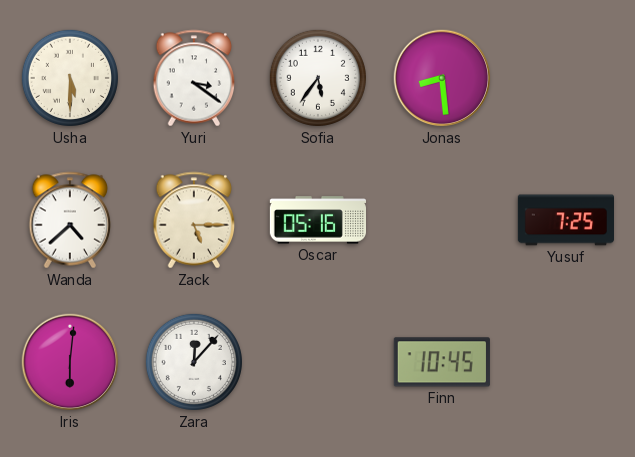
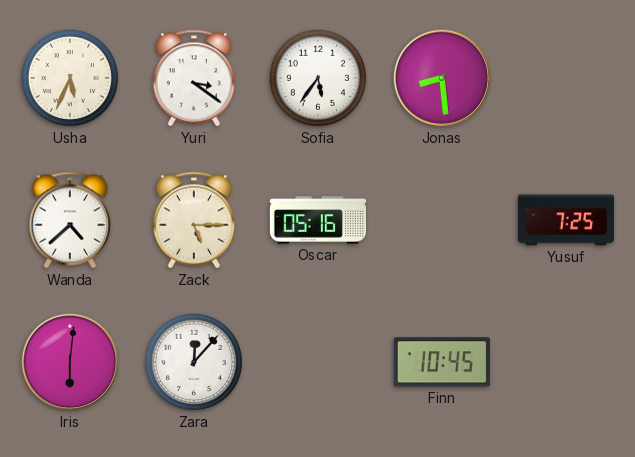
Usha: 5:30 -> 5:34 (70, 78)
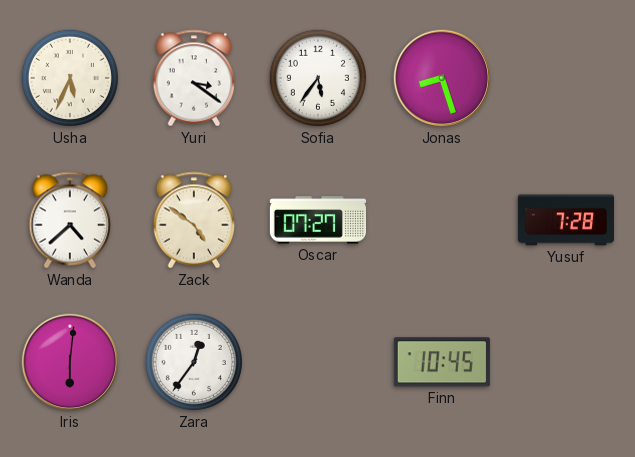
Jonas: 8:29 -> 8:27 (442, 78)
Zack: 5:15 -> 4:51 (194, 220)
Oscar: 05:16 -> 07:27 (317, 220)
Yusuf: 7:25 -> 7:28 (565, 220)
Zara: 12:07 -> 12:36 (194, 362)
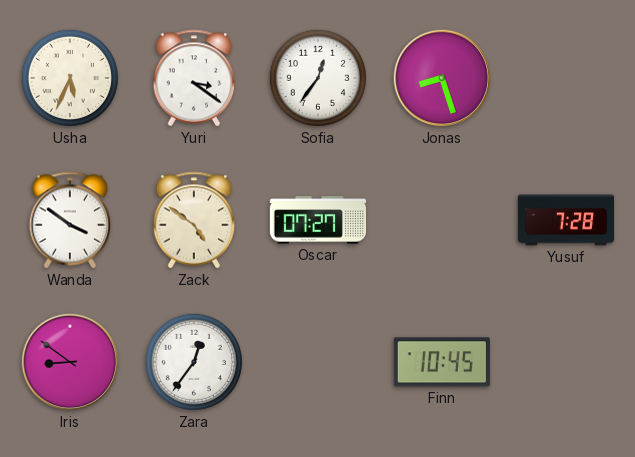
Sofia: 5:36 -> 12:36 (318, 78)
Wanda: 4:38 -> 3:51 (70, 220)
Iris: 6:01 -> 8:51 (70, 362)
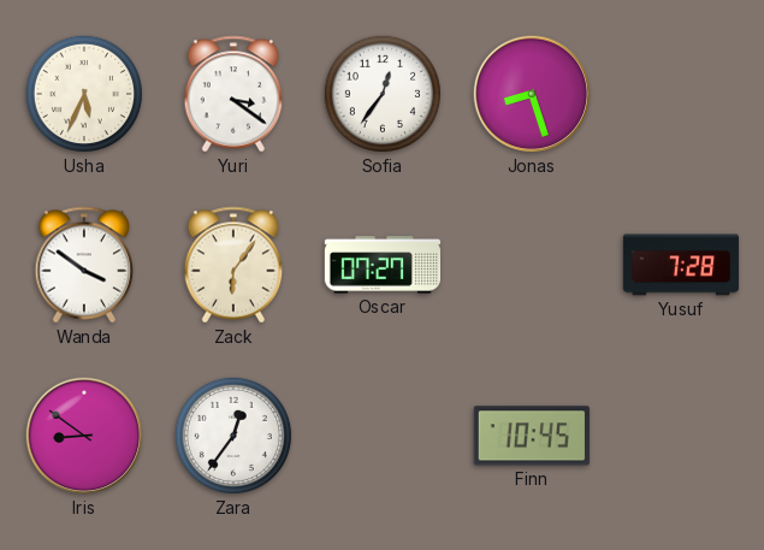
Zack: 4:51 -> 6:06 (233, 265)
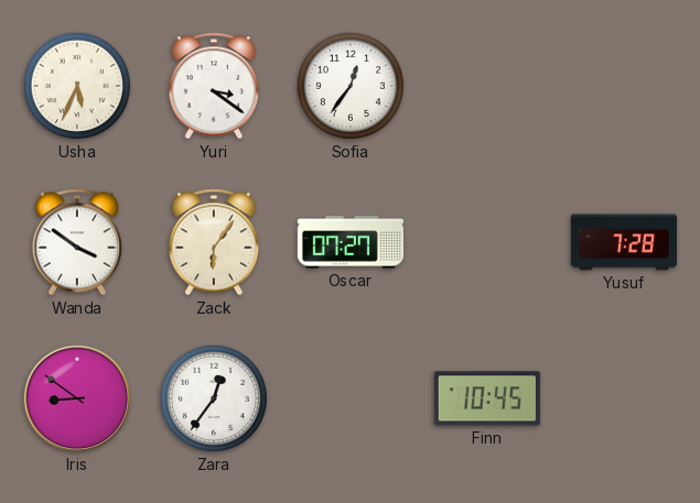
Jonas: 8:27 -> none (532, 94)
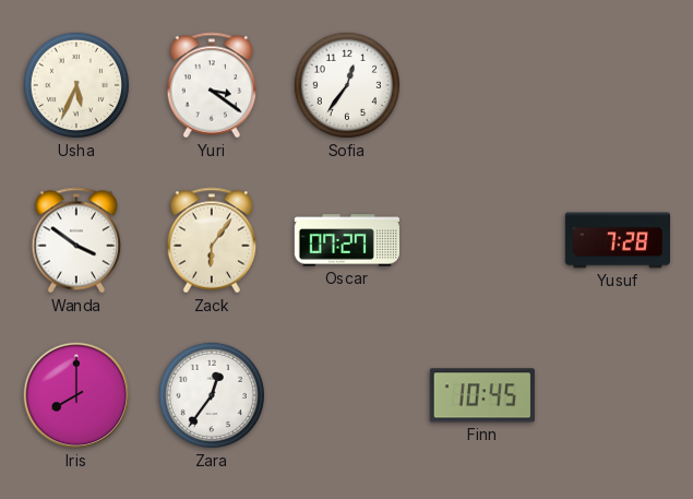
Iris: 8:51 -> 8:00 (76, 395)
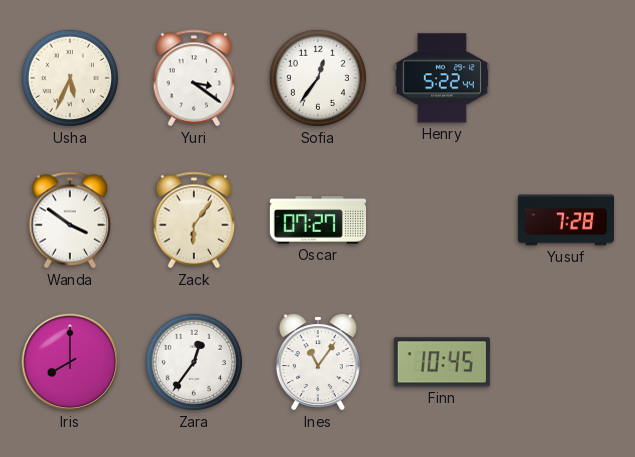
Henry: none -> 5:22 (442, 78)
Ines: none -> 11:06 (318, 362)
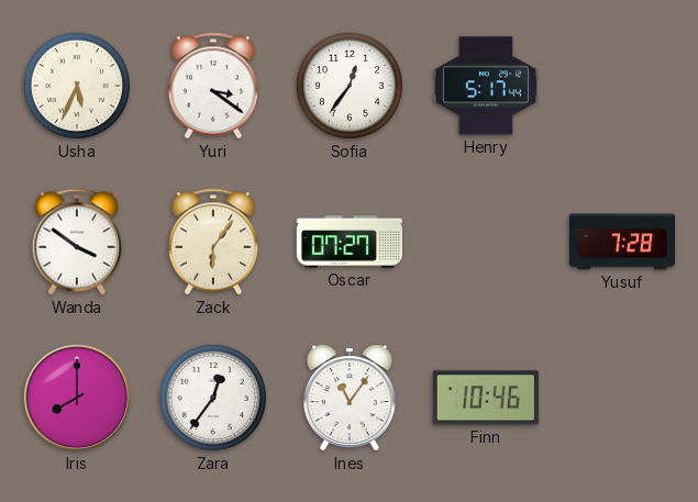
Henry: 5:22 -> 5:17 (486, 86)
Finn: 10:45 -> 10:46 (486, 398)
